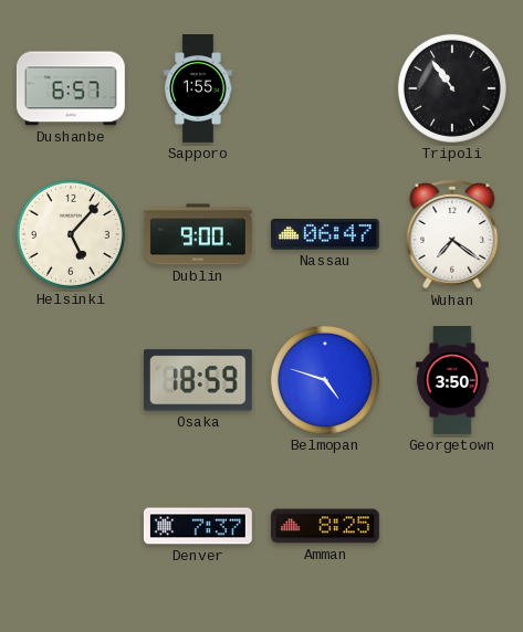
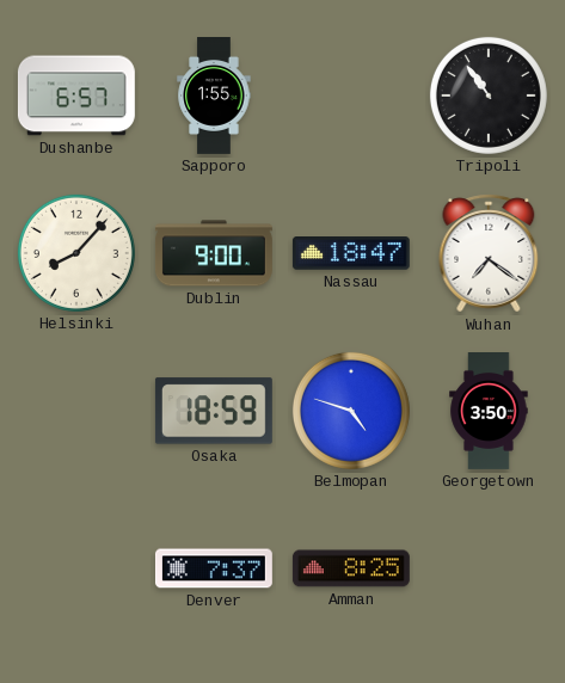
Helsinki: 5:07 -> 8:07 (76, 253)
Nassau: 06:47 -> 18:47 (351, 253)
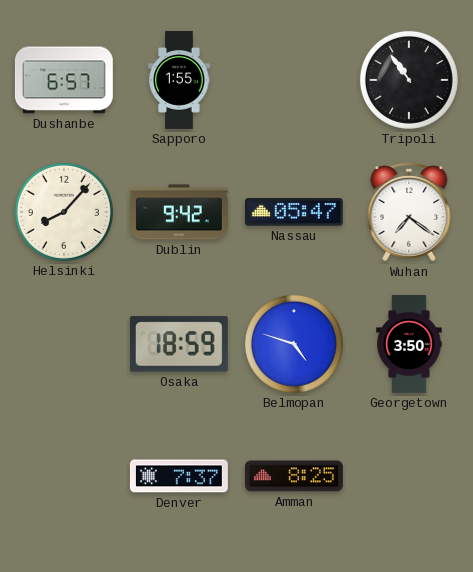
Dublin: 9:00 -> 9:42 (179, 212)
Nassau: 18:47 -> 05:47 (294, 212)
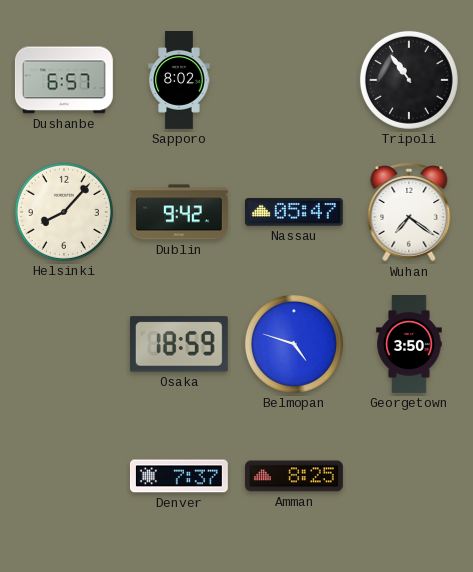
Sapporo: 1:55 -> 8:02 (179, 81)
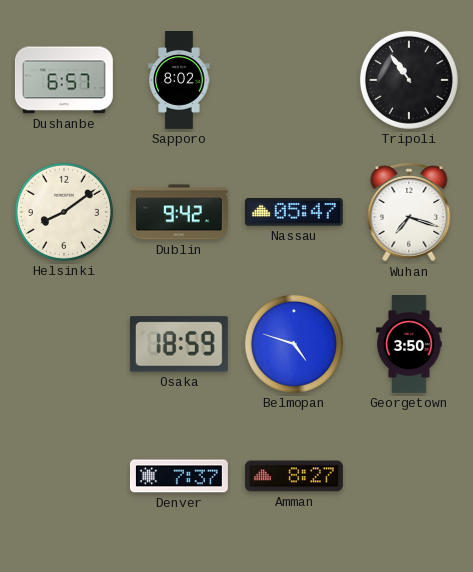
Helsinki: 8:07 -> 8:09 (64, 212)
Wuhan: 7:21 -> 7:18 (409, 212)
Amman: 8:25 -> 8:27 (294, 476)
